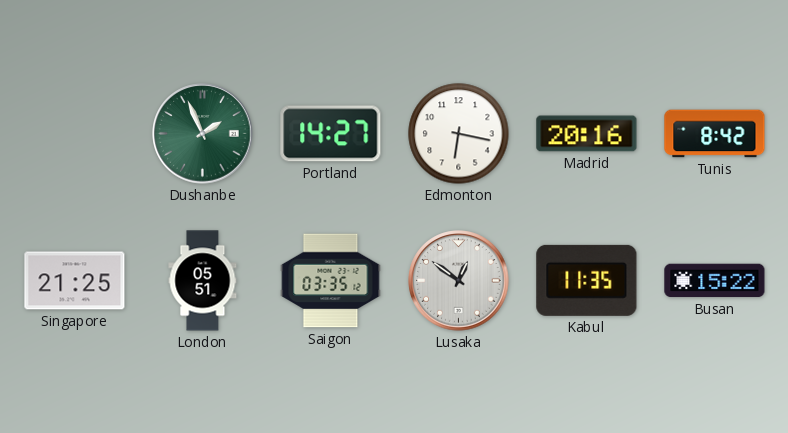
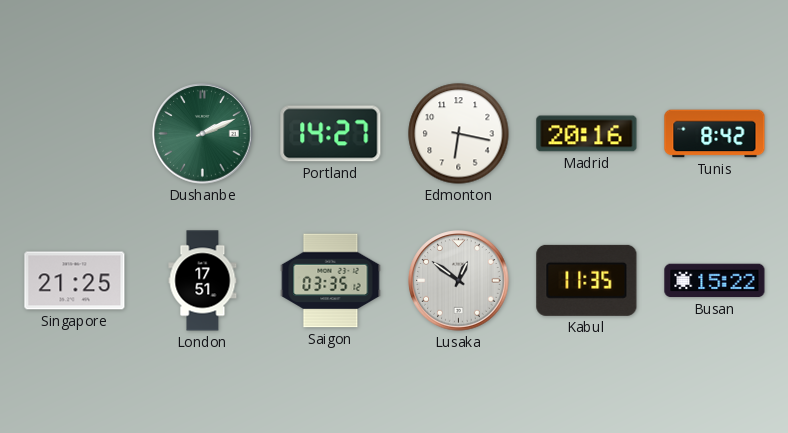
Dushanbe: 1:56 -> 2:11 (203, 134)
London: 05:51 -> 17:51 (203, 281)
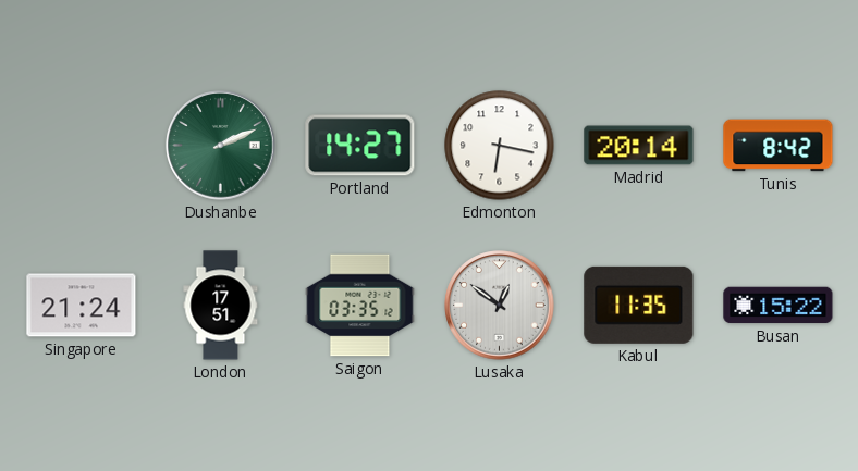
Madrid: 20:16 -> 20:14 (639, 146)
Singapore: 21:25 -> 21:24 (82, 306)
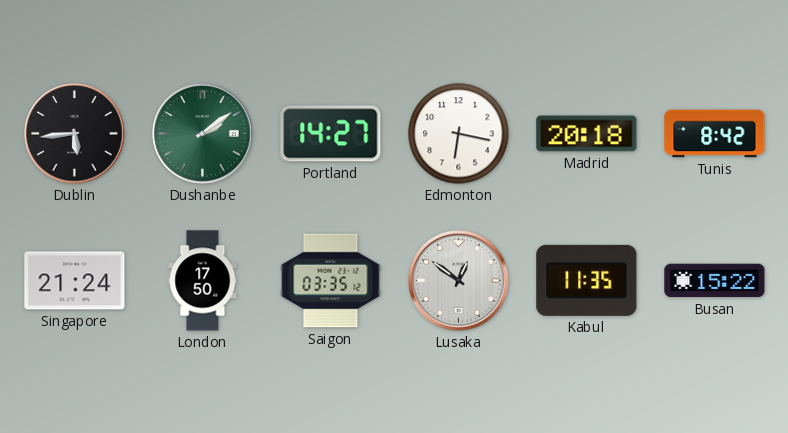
Dublin: none -> 5:44 (75, 134)
Dushanbe: 2:11 -> 2:09 (203, 134)
Madrid: 20:14 -> 20:18 (587, 134)
London: 17:51 -> 17:50 (203, 281)
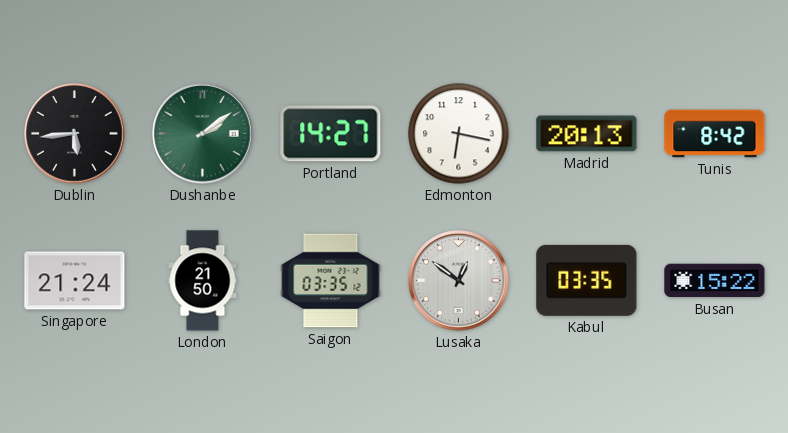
Madrid: 20:18 -> 20:13 (587, 134)
London: 17:50 -> 21:50 (203, 281)
Kabul: 11:35 -> 03:35 (587, 280)
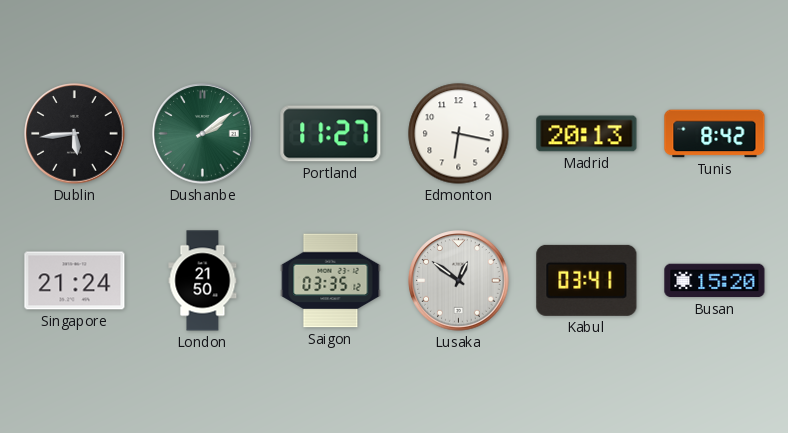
Portland: 14:27 -> 11:27 (331, 134)
Kabul: 03:35 -> 03:41 (587, 280)
Busan: 15:22 -> 15:20 (715, 281)
